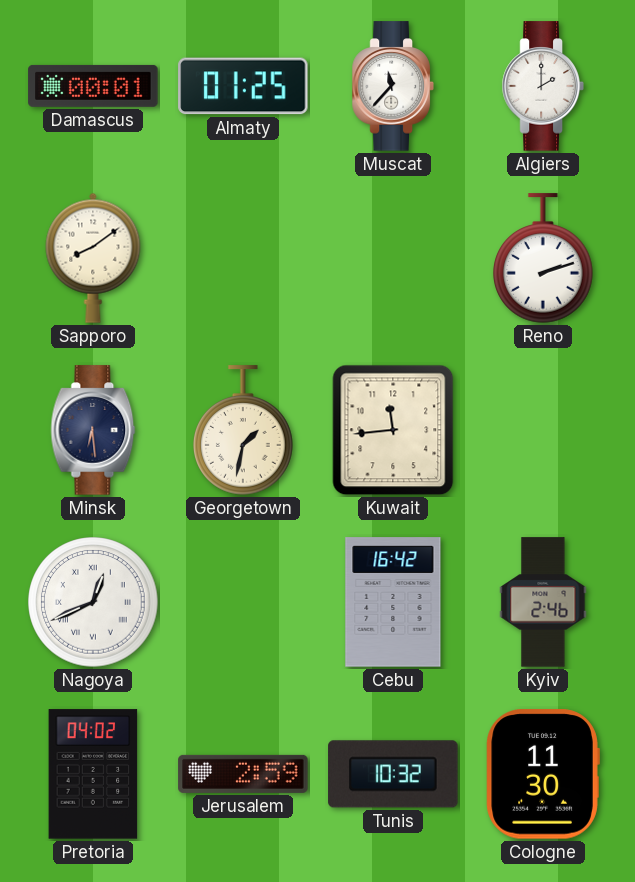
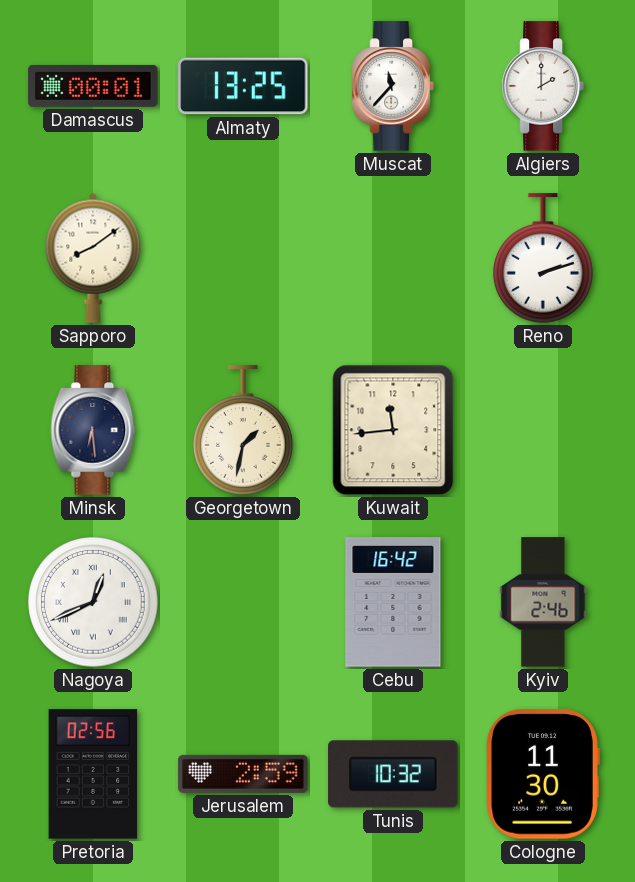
Almaty: 01:25 -> 13:25 (243, 86)
Pretoria: 04:02 -> 02:56 (93, 774)
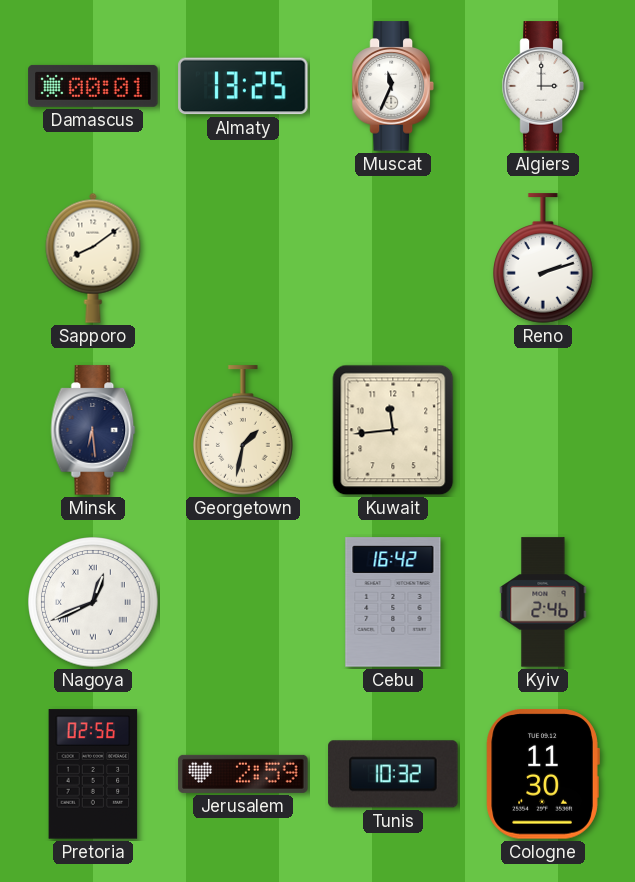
Muscat: 11:37 -> 11:34 (393, 86)
Algiers: 2:00 -> 3:00 (543, 86)
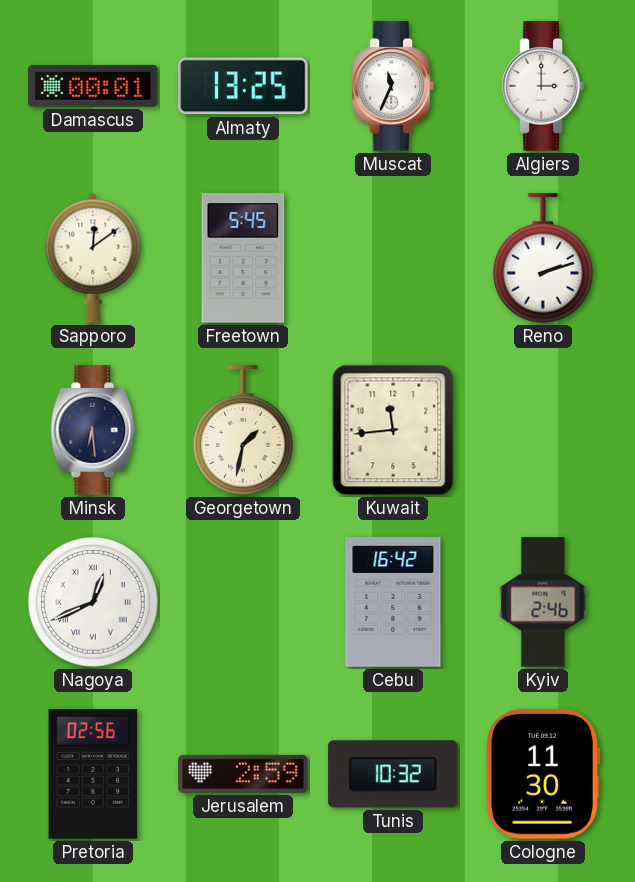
Sapporo: 8:09 -> 12:09 (93, 258)
Freetown: none -> 5:45 (243, 258)
